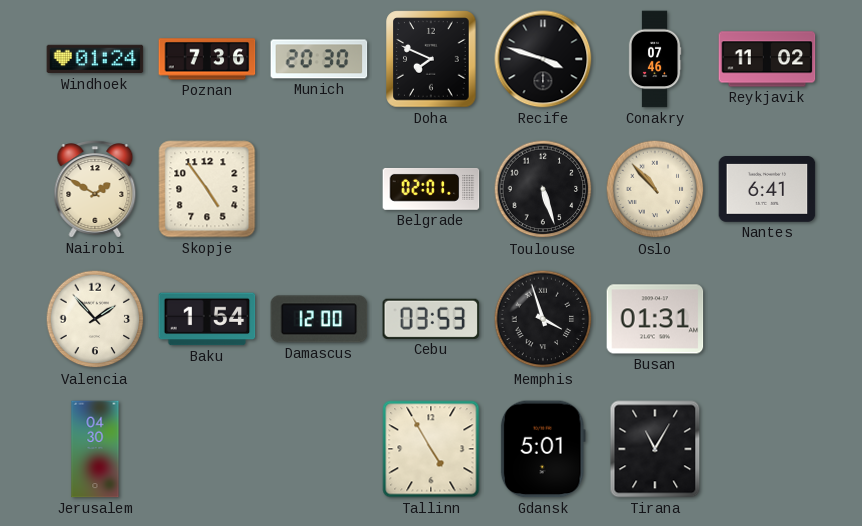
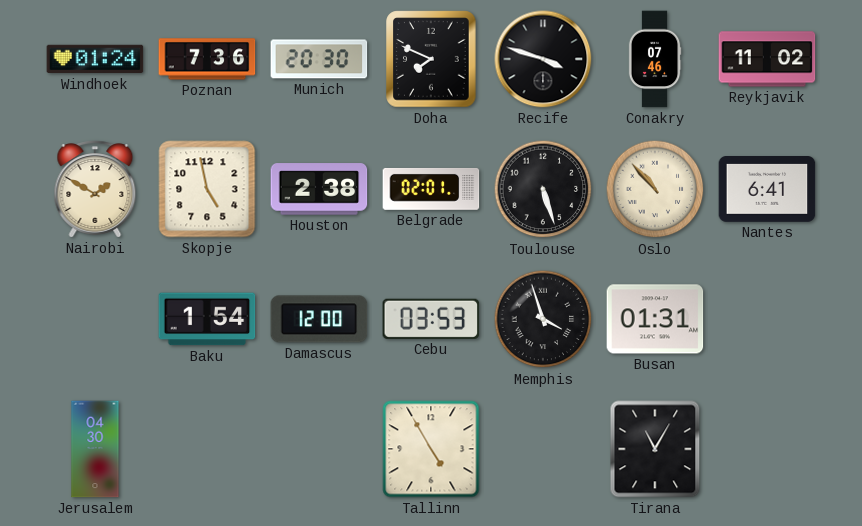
Skopje: 4:54 -> 4:58 (207, 189)
Houston: none -> 2:38 (319, 189)
Valencia: 1:53 -> none (95, 319)
Gdansk: 5:01 -> none (543, 449)
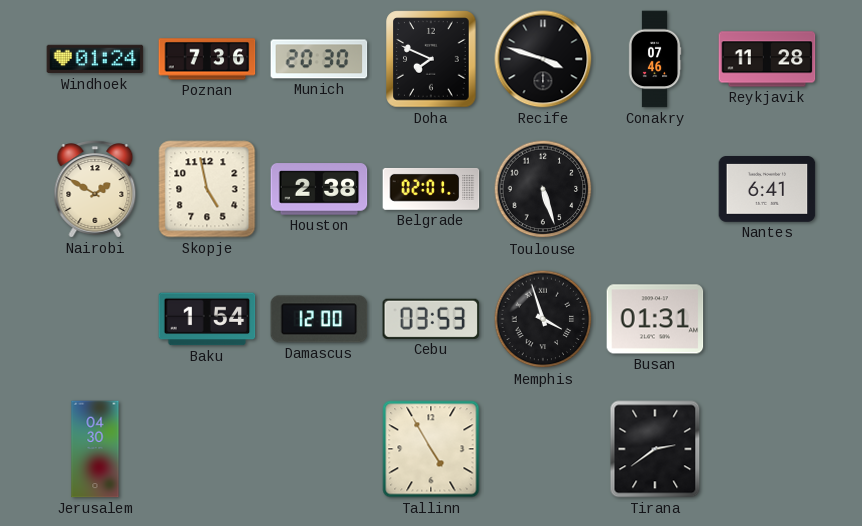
Reykjavik: 11:02 -> 11:28 (767, 59)
Oslo: 10:53 -> none (655, 189)
Tirana: 11:05 -> 2:39 (655, 449)
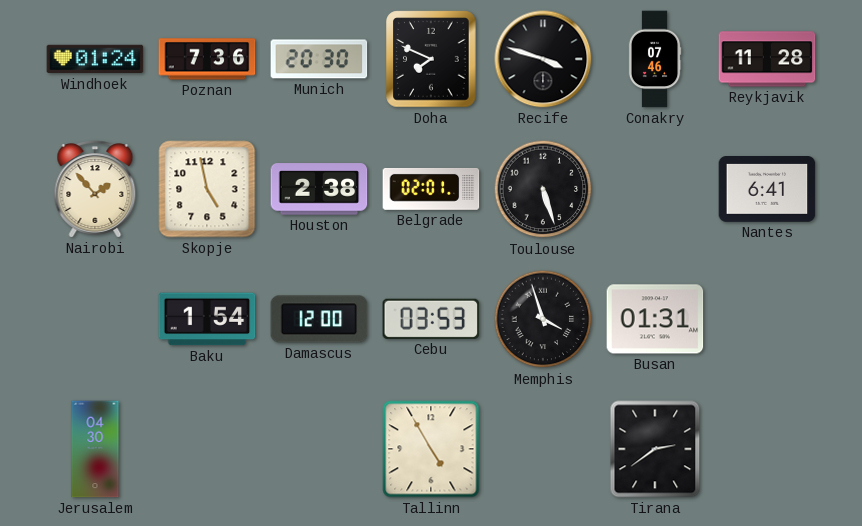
Nairobi: 1:50 -> 1:53 (95, 189)
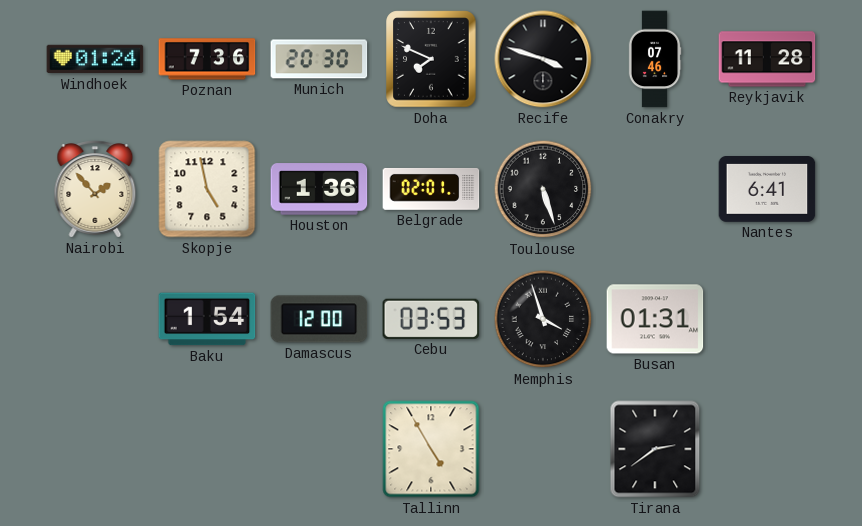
Houston: 2:38 -> 1:36 (319, 189)
Jerusalem: 04:30 -> none (95, 449)
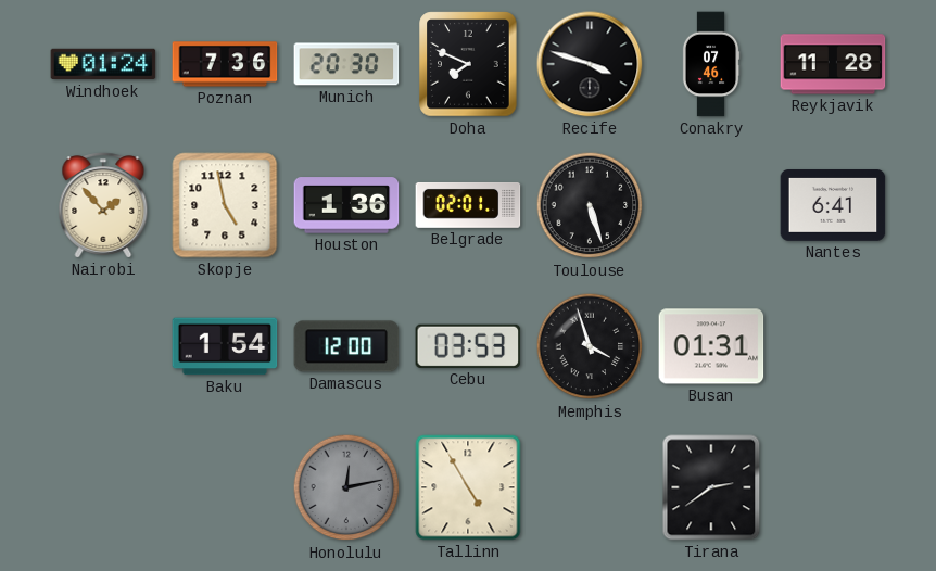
Honolulu: none -> 12:13 (346, 487)
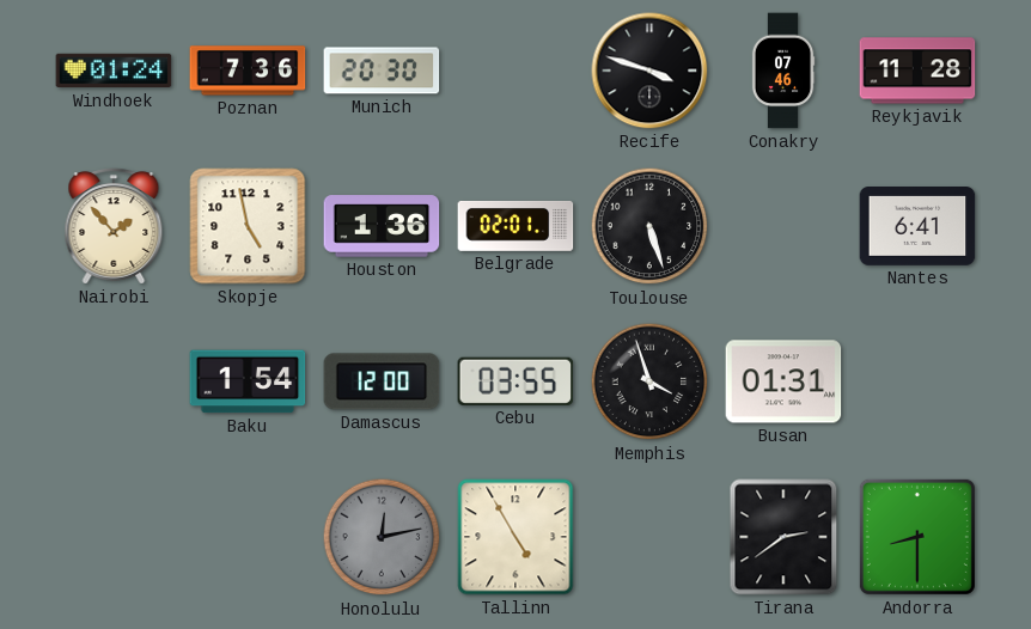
Doha: 7:49 -> none (468, 64)
Cebu: 03:53 -> 03:55 (515, 381)
Andorra: none -> 8:30 (917, 537)
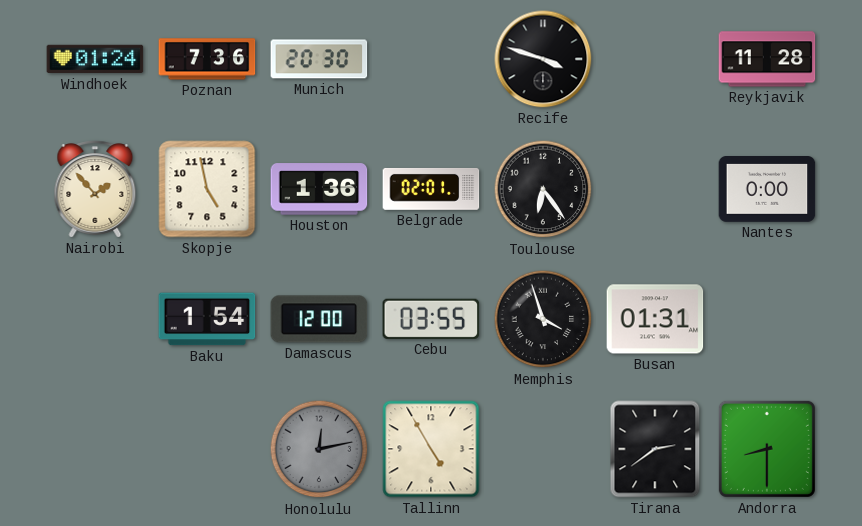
Conakry: 07:46 -> none (783, 71)
Toulouse: 5:27 -> 6:24 (543, 189)
Nantes: 6:41 -> 0:00 (767, 190)
